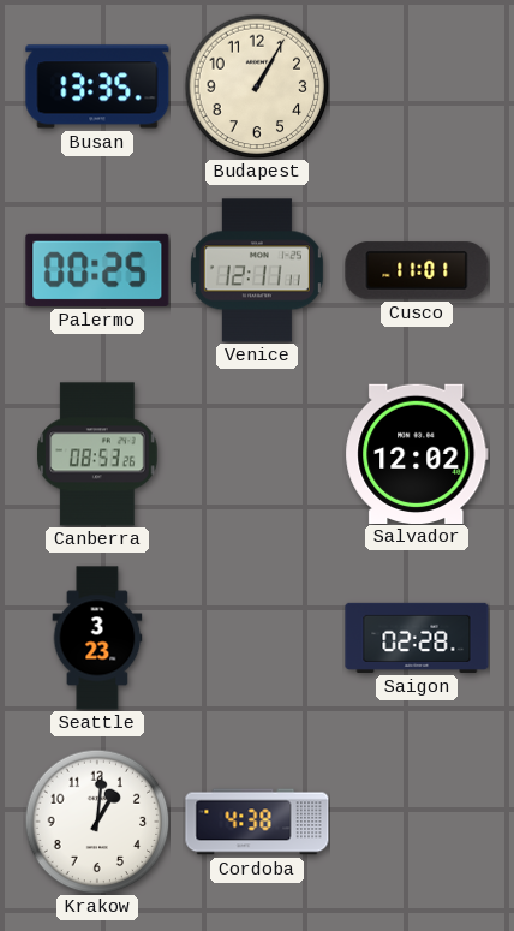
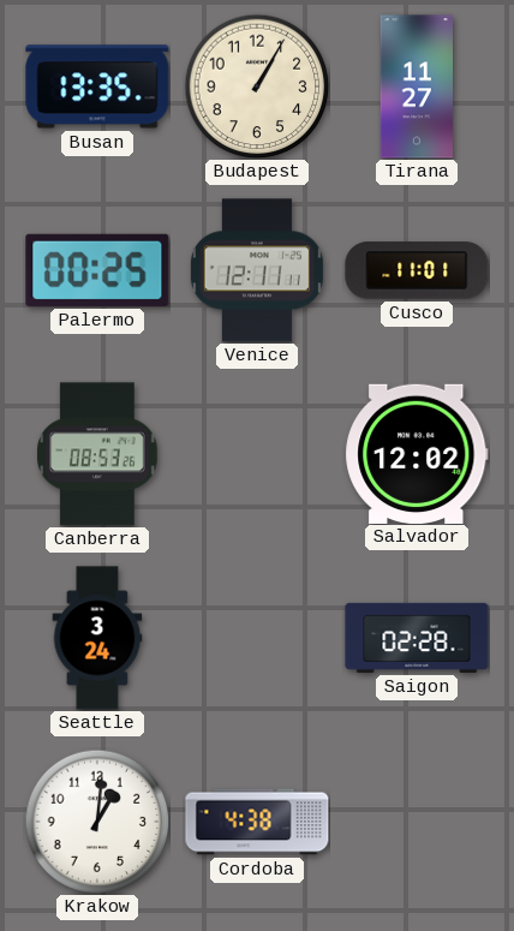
Tirana: none -> 11:27 (417, 86)
Seattle: 3:23 -> 3:24 (97, 638)
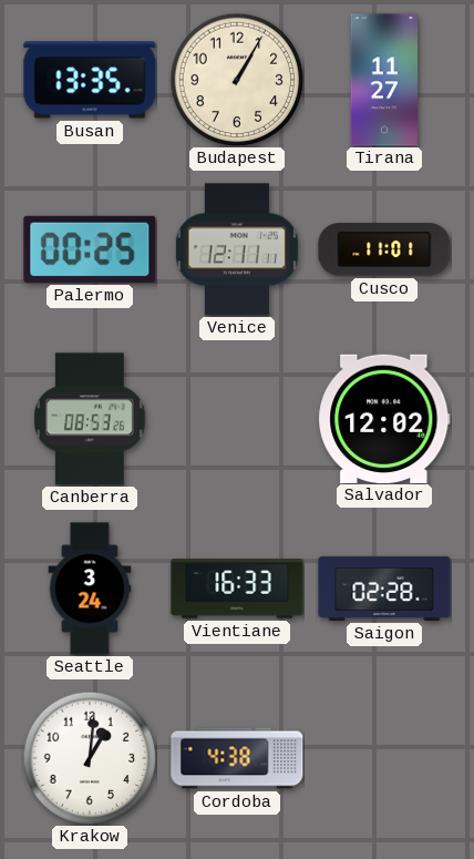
Vientiane: none -> 16:33 (237, 589)
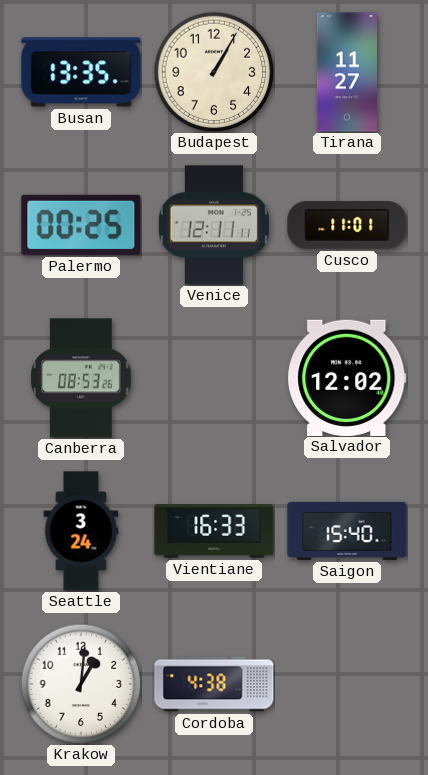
Saigon: 02:28 -> 15:40 (347, 531)
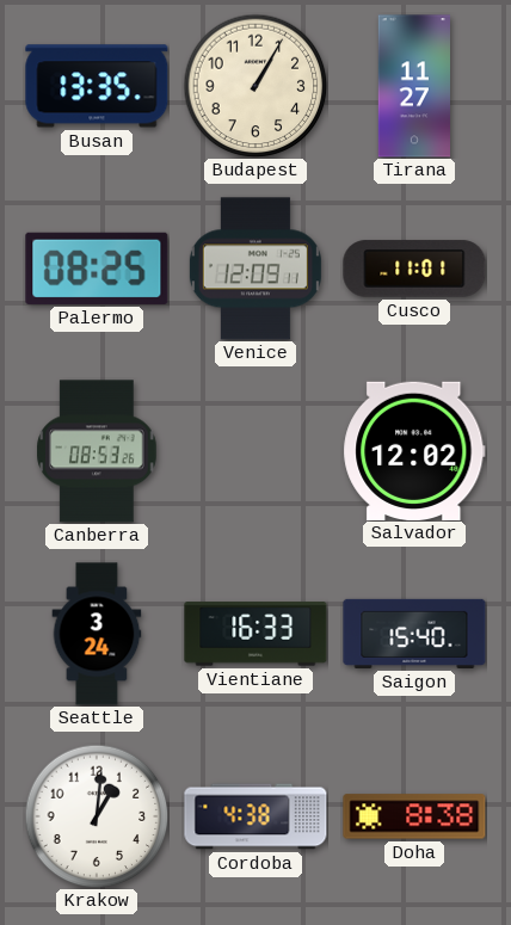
Palermo: 00:25 -> 08:25 (97, 269)
Venice: 12:11 -> 12:09 (255, 269)
Doha: none -> 8:38 (414, 816)
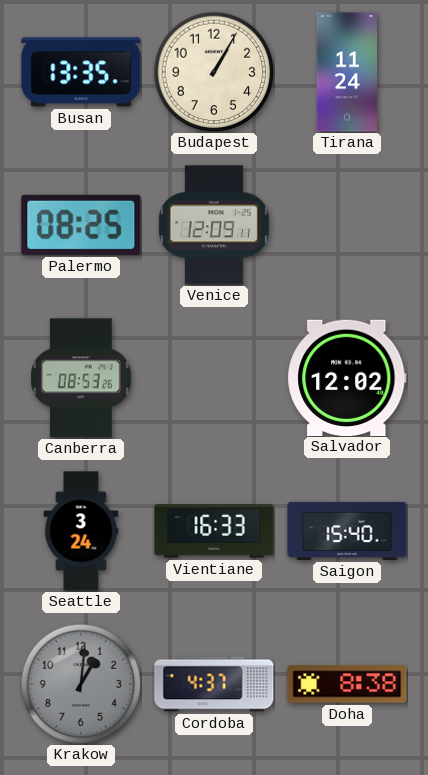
Tirana: 11:27 -> 11:24 (347, 72)
Cusco: 11:01 -> none (414, 269)
Krakow dial: white -> grey (81, 684)
Cordoba: 4:38 -> 4:37 (214, 684)
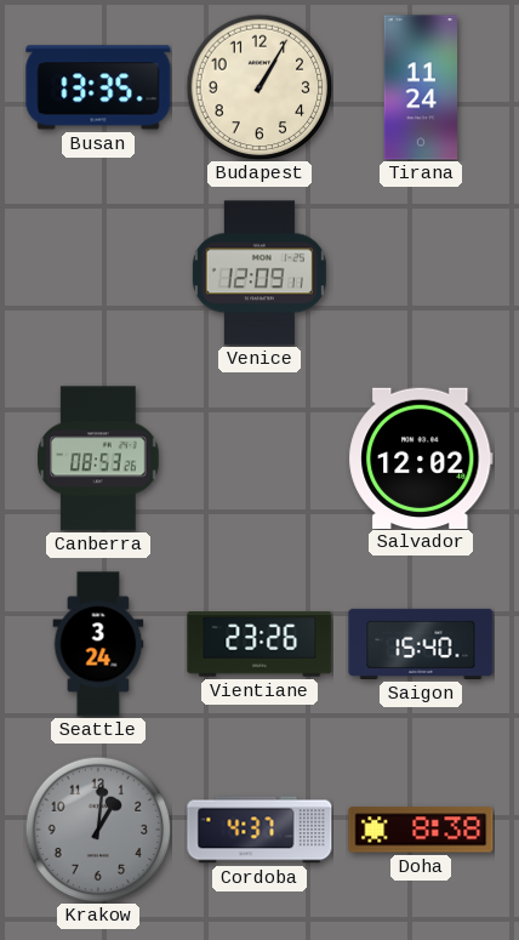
Palermo: 08:25 -> none (81, 225)
Vientiane: 16:33 -> 23:26 (259, 644)
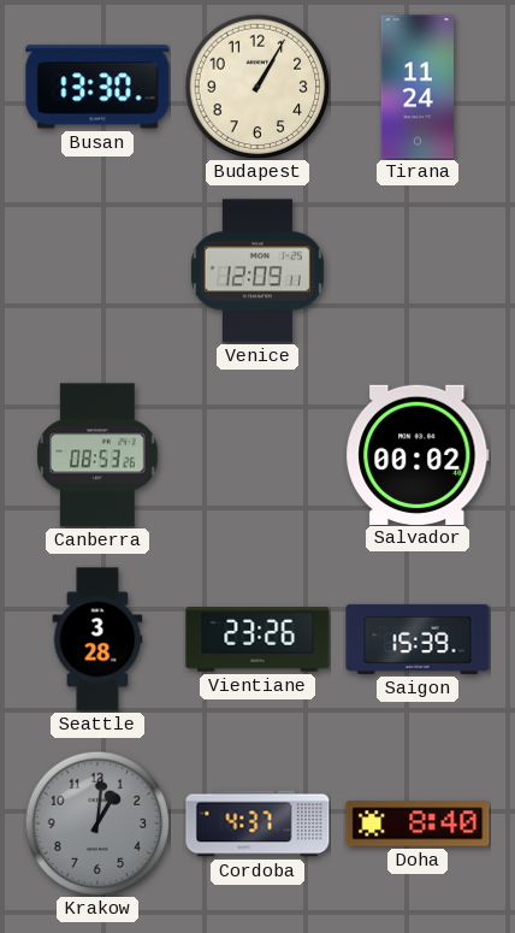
Busan: 13:35 -> 13:30 (97, 87)
Salvador: 12:02 -> 00:02 (418, 454)
Seattle: 3:24 -> 3:28 (97, 639)
Saigon: 15:40 -> 15:39 (418, 639)
Doha: 8:38 -> 8:40 (418, 823)
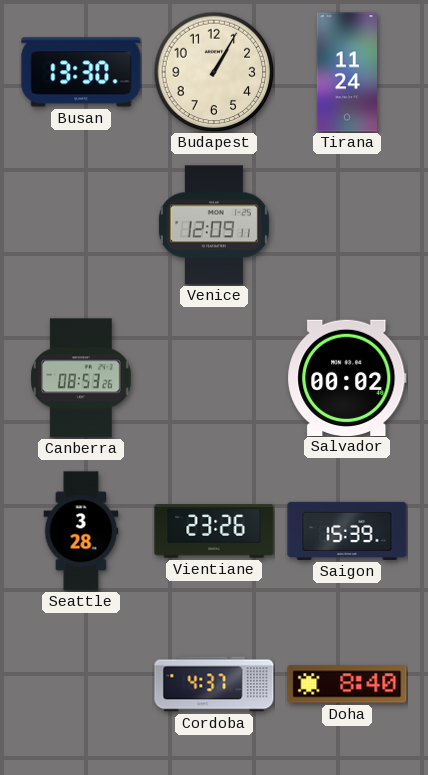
Krakow: 1:01 -> none (97, 823)
